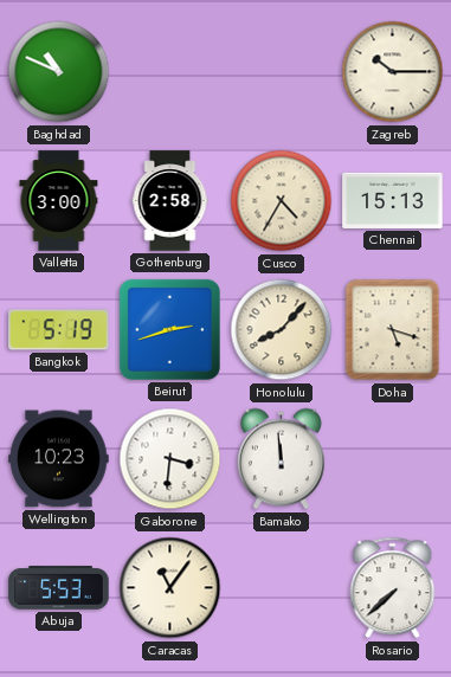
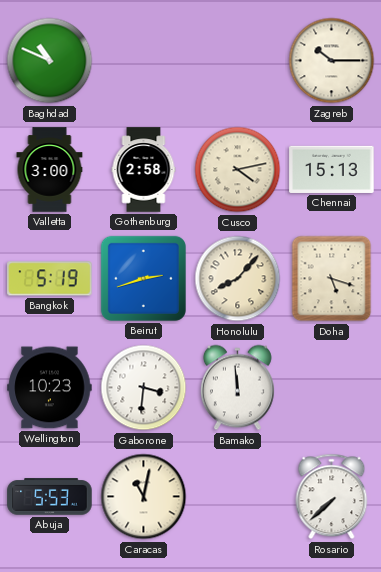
Cusco: 4:35 -> 4:13 (238, 170)
Caracas: 11:06 -> 11:02 (144, 497)
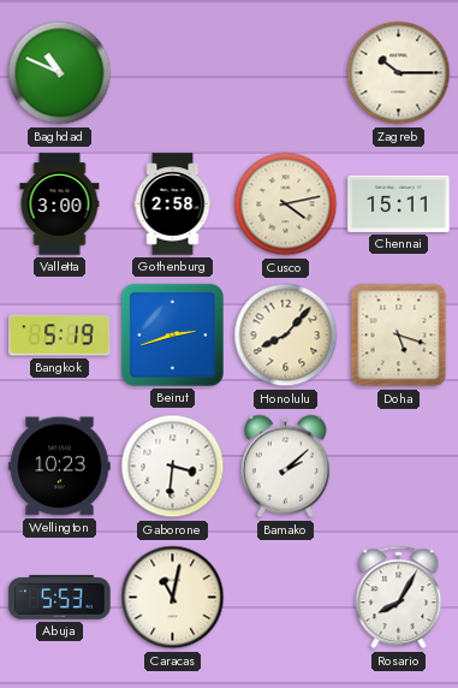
Chennai: 15:13 -> 15:11 (399, 203)
Bamako: 11:59 -> 2:08 (285, 467)
Rosario: 7:38 -> 8:05 (399, 598)
